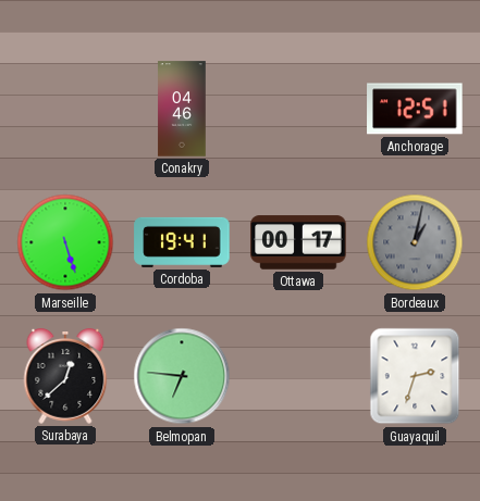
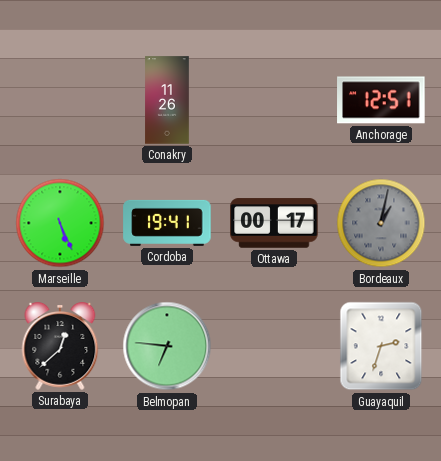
Conakry: 04:46 -> 11:26 (167, 100)
Marseille: 5:27 -> 5:26 (60, 223)
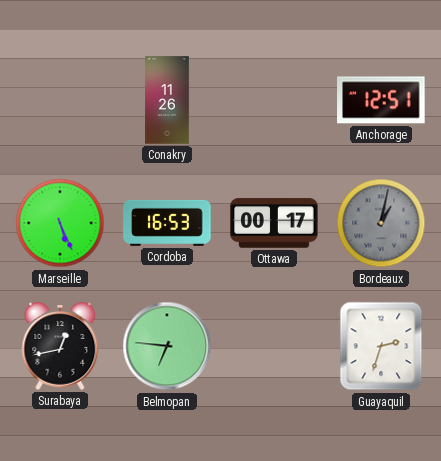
Cordoba: 19:41 -> 16:53 (167, 223)
Surabaya: 12:38 -> 12:43 (60, 347)
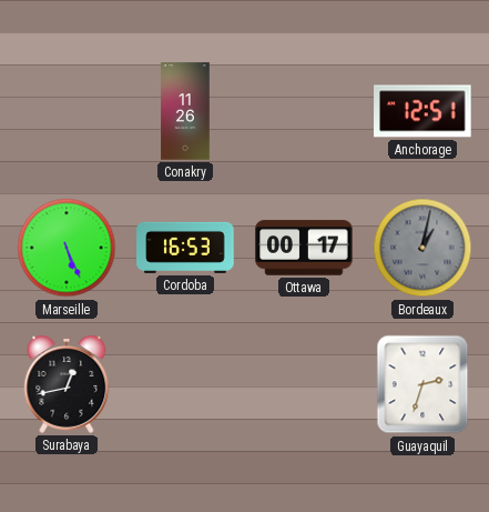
Belmopan: 6:46 -> none (167, 346)
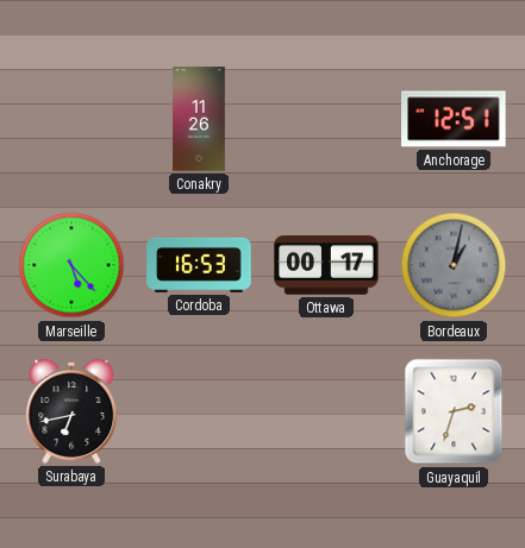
Marseille: 5:26 -> 5:23 (71, 265)
Surabaya: 12:43 -> 6:43 (71, 412)
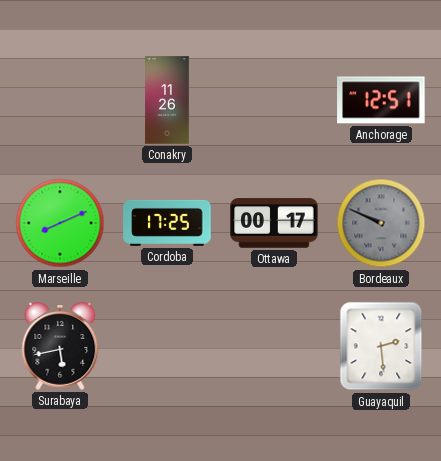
Marseille: 5:23 -> 8:11 (60, 223)
Cordoba: 16:53 -> 17:25 (167, 223)
Bordeaux: 1:02 -> 9:49 (381, 223)
Surabaya: 6:43 -> 5:43 (60, 347)
Guayaquil: 2:33 -> 2:29 (381, 346)
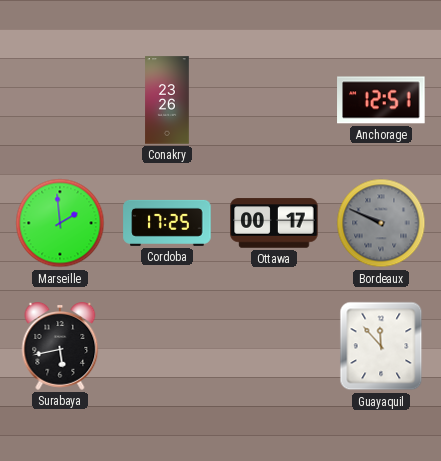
Conakry: 11:26 -> 23:26 (167, 100)
Marseille: 8:11 -> 1:59 (60, 223)
Guayaquil: 2:29 -> 11:53 (381, 346)
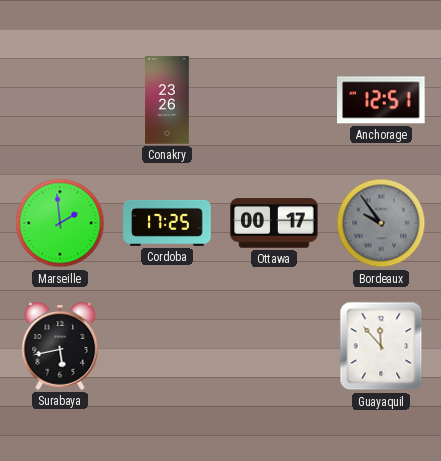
Bordeaux: 9:49 -> 9:54 (381, 223)
